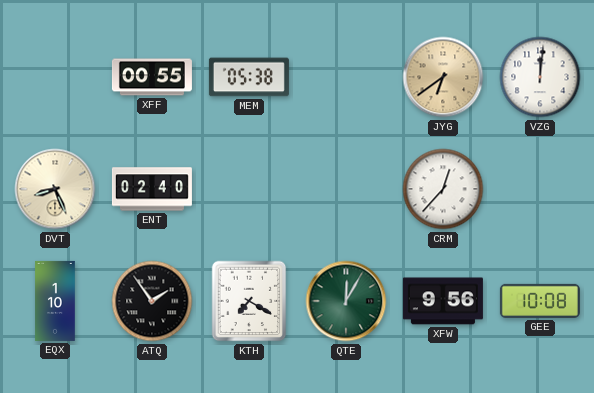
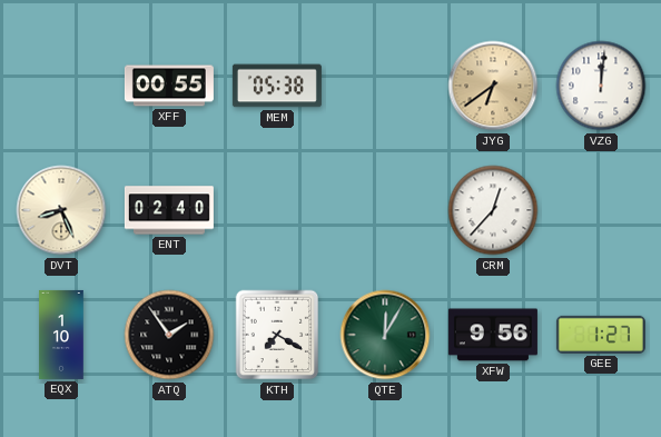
GEE: 10:08 -> 1:27 (601, 335)
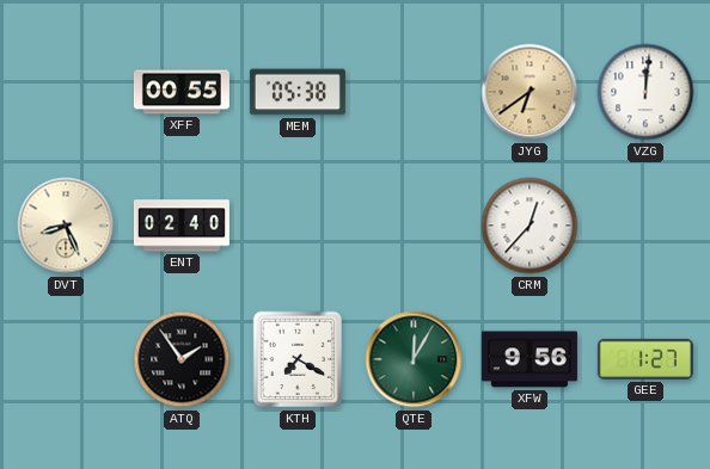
EQX: 1:10 -> none (61, 335)
